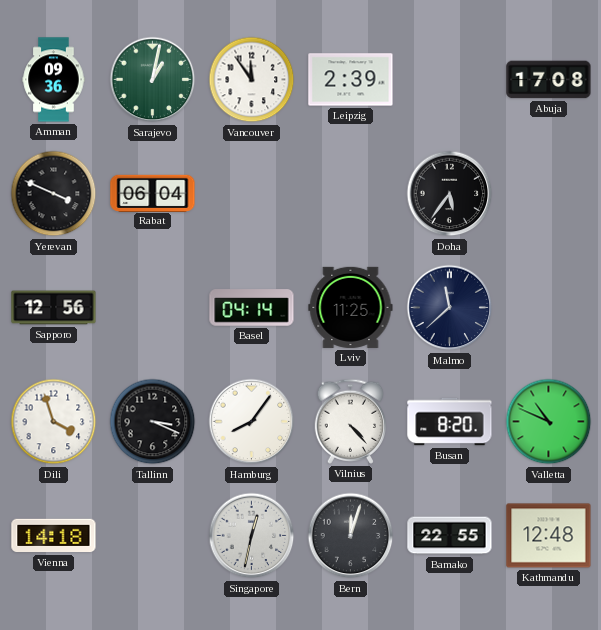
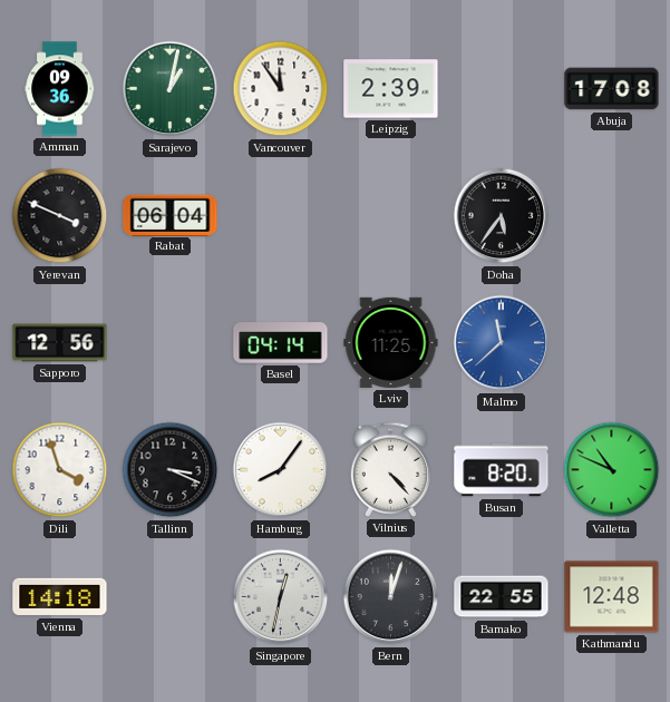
Malmo dial: navy -> blue (502, 343)
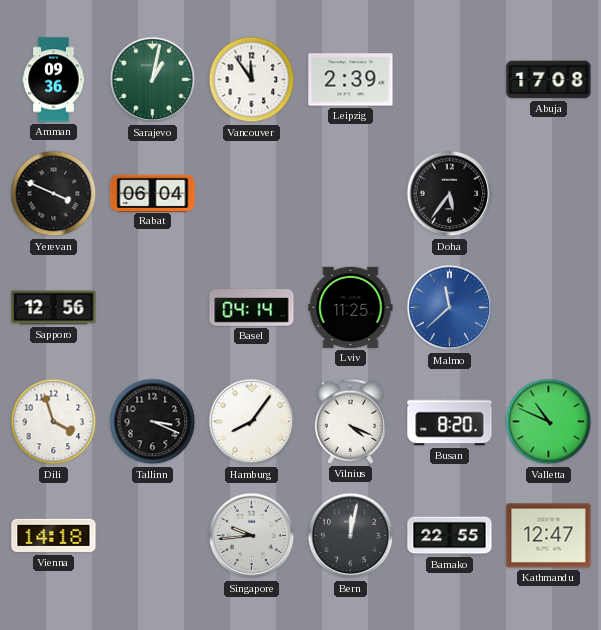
Vilnius: 4:23 -> 4:19 (351, 421)
Singapore: 12:32 -> 9:44 (252, 536)
Bern: 12:03 -> 12:02 (351, 536)
Kathmandu: 12:48 -> 12:47 (549, 536)
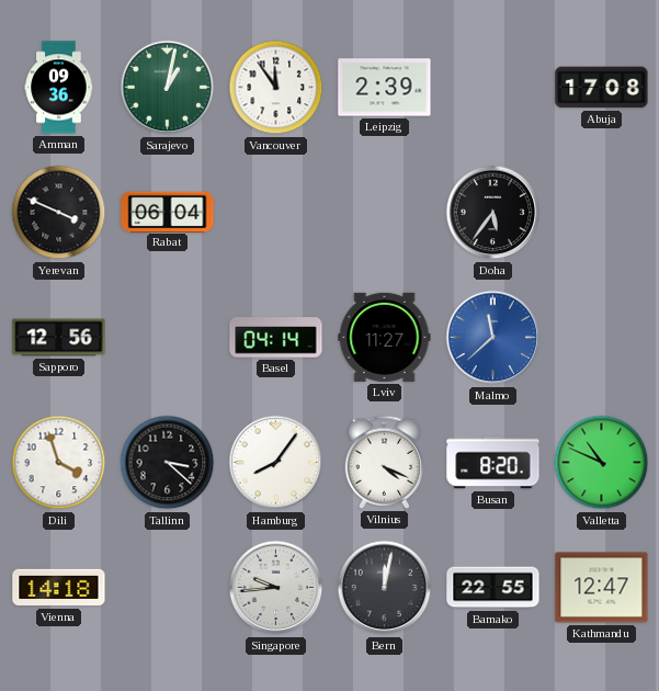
Lviv: 11:25 -> 11:27 (385, 337)
Tallinn: 3:19 -> 3:22 (168, 463)
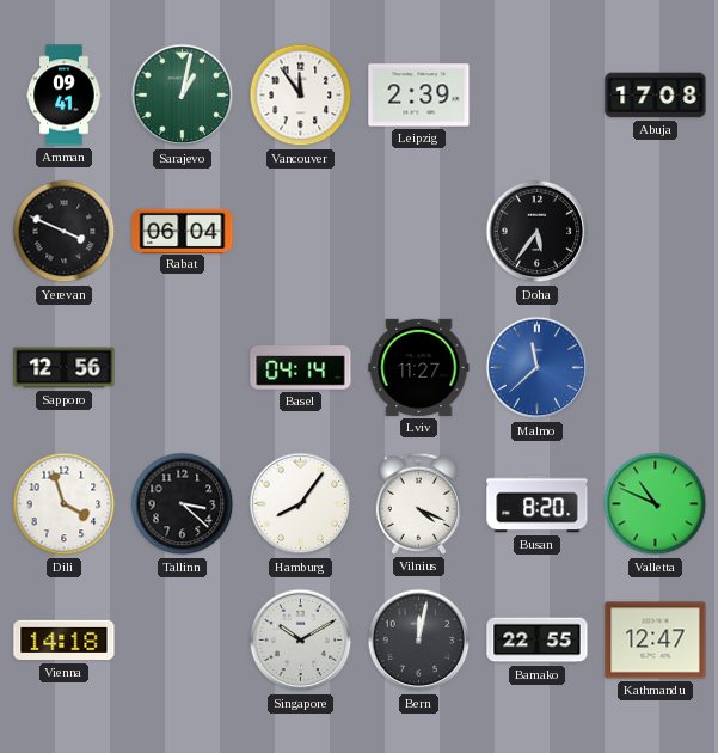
Amman: 09:36 -> 09:41 (65, 96)
Singapore: 9:44 -> 10:10 (301, 641)
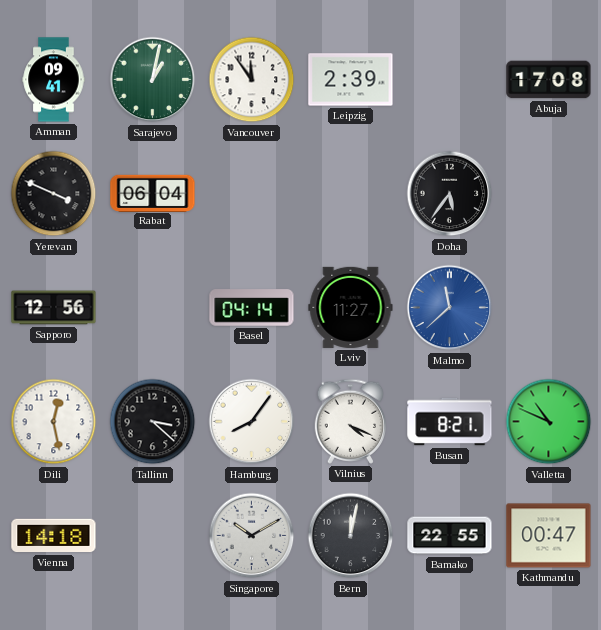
Dili: 3:57 -> 12:28 (54, 422)
Busan: 8:20 -> 8:21 (450, 422)
Kathmandu: 12:47 -> 00:47 (549, 536)
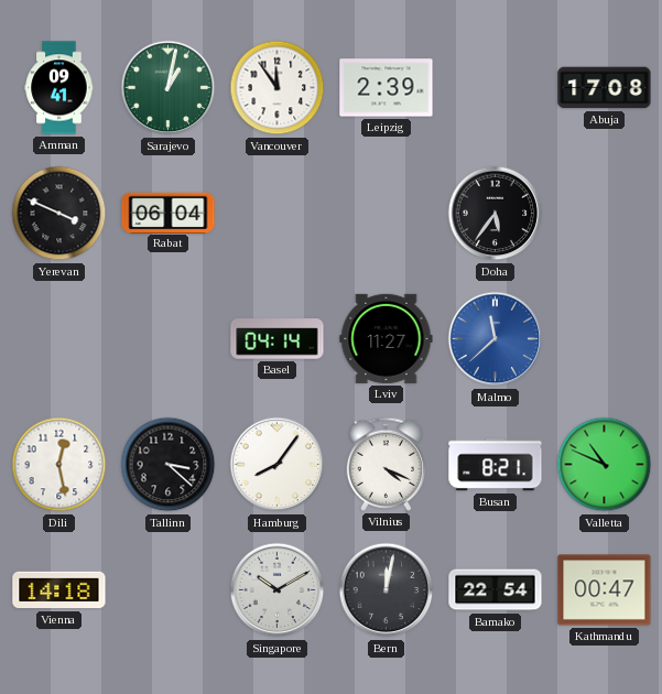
Sapporo: 12:56 -> none (54, 308)
Bamako: 22:55 -> 22:54 (496, 590)
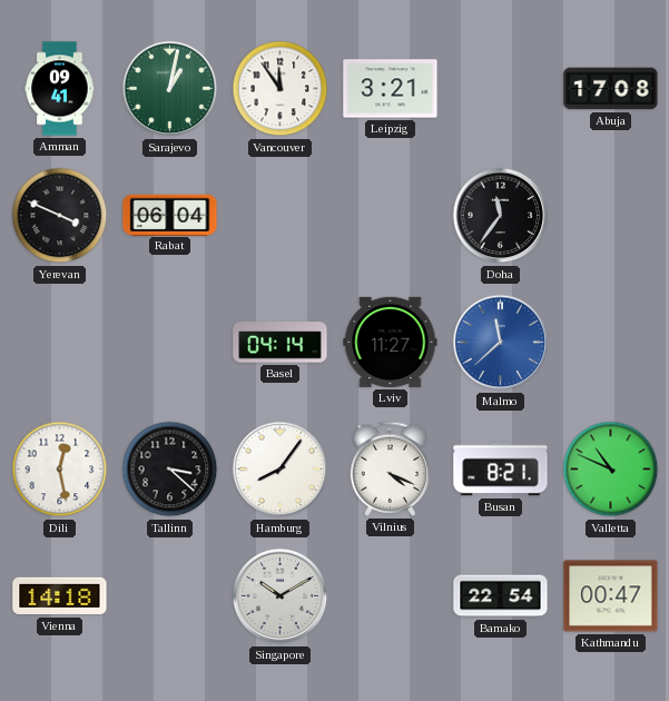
Leipzig: 2:39 -> 3:21 (391, 89)
Doha: 5:36 -> 11:36 (501, 216)
Bern: 12:02 -> none (387, 590)
